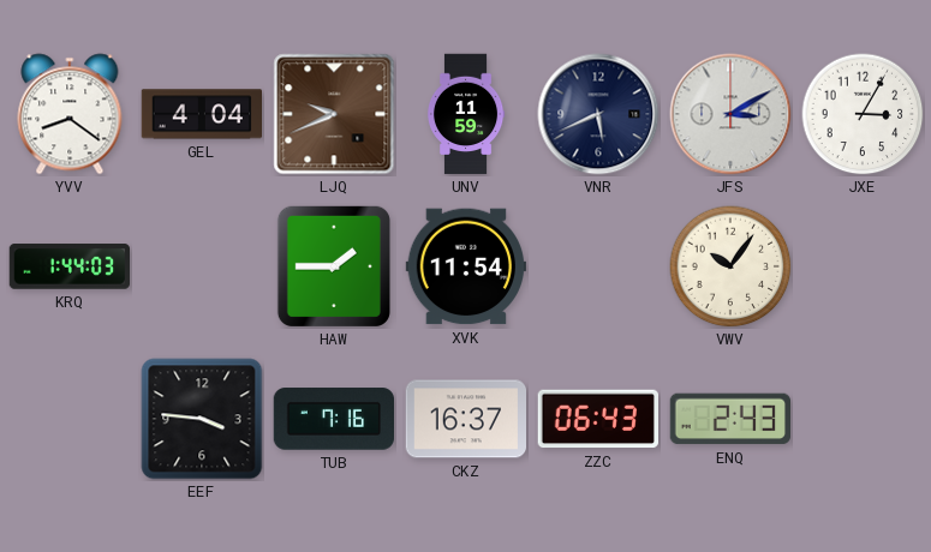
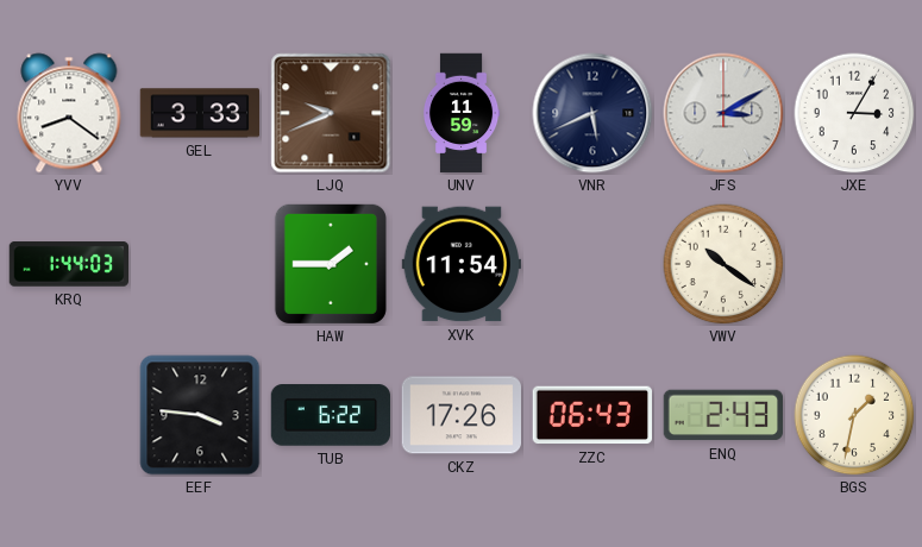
GEL: 4:04 -> 3:33 (200, 113)
VWV: 10:06 -> 10:21 (723, 264)
TUB: 7:16 -> 6:22 (330, 415)
CKZ: 16:37 -> 17:26 (460, 415)
BGS: none -> 1:32 (854, 415)
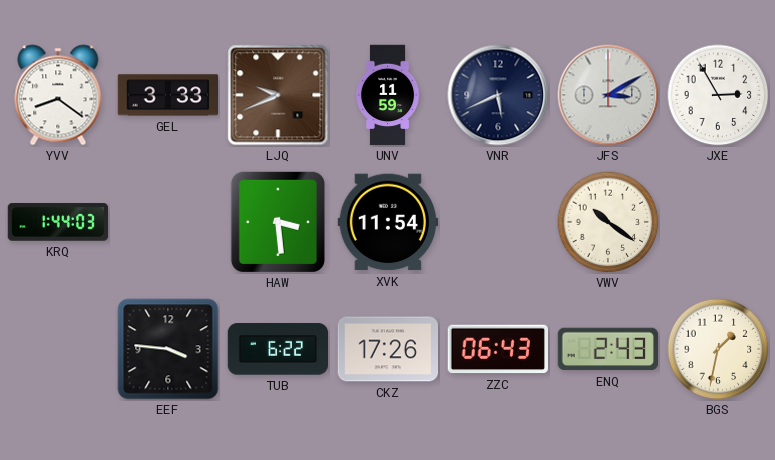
JXE: 3:05 -> 2:55 (718, 95)
HAW: 1:45 -> 3:29 (278, 222)
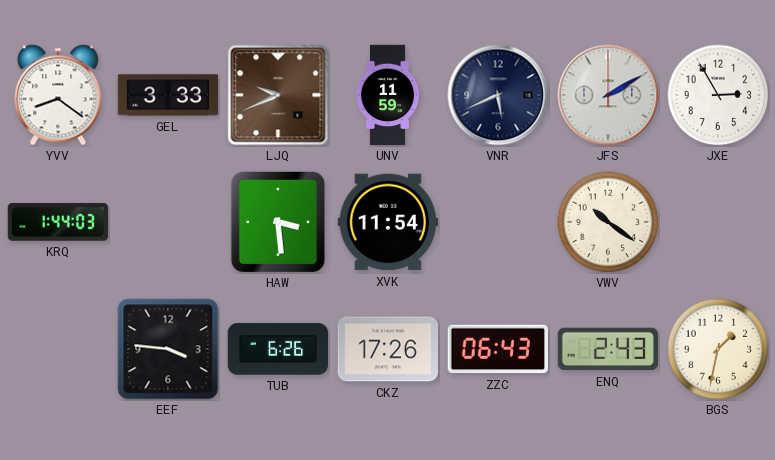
JFS: 3:10 -> 2:10 (608, 95)
TUB: 6:22 -> 6:26 (277, 349)
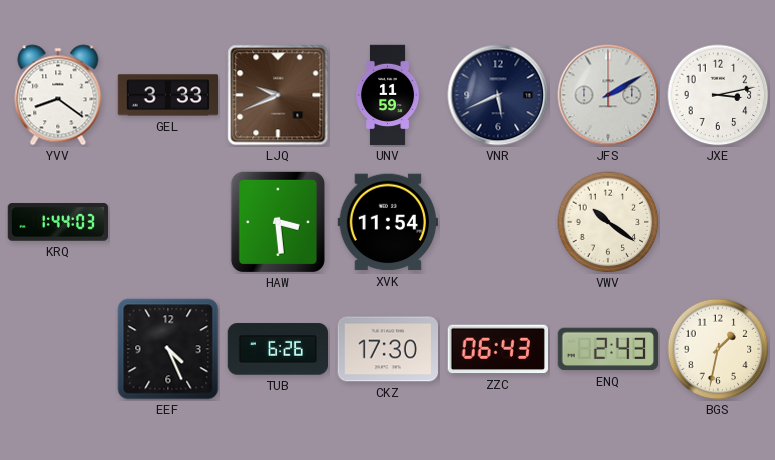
JXE: 2:55 -> 3:13 (718, 95)
EEF: 3:46 -> 4:26 (168, 349)
CKZ: 17:26 -> 17:30 (387, 349)
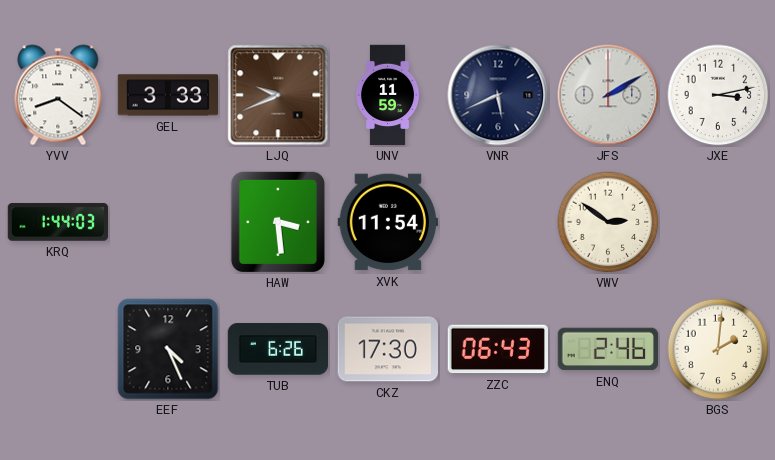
VWV: 10:21 -> 2:51 (608, 222)
ENQ: 2:43 -> 2:46 (607, 349)
BGS: 1:32 -> 2:01 (718, 349)
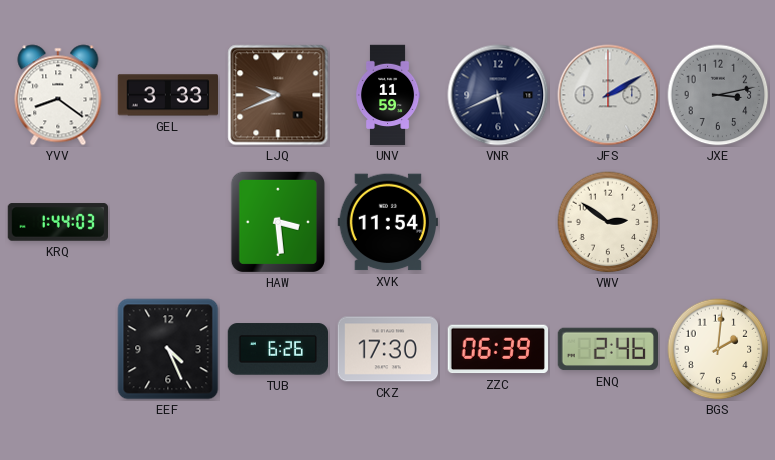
JXE dial: white -> grey (718, 95)
ZZC: 06:43 -> 06:39 (497, 349)
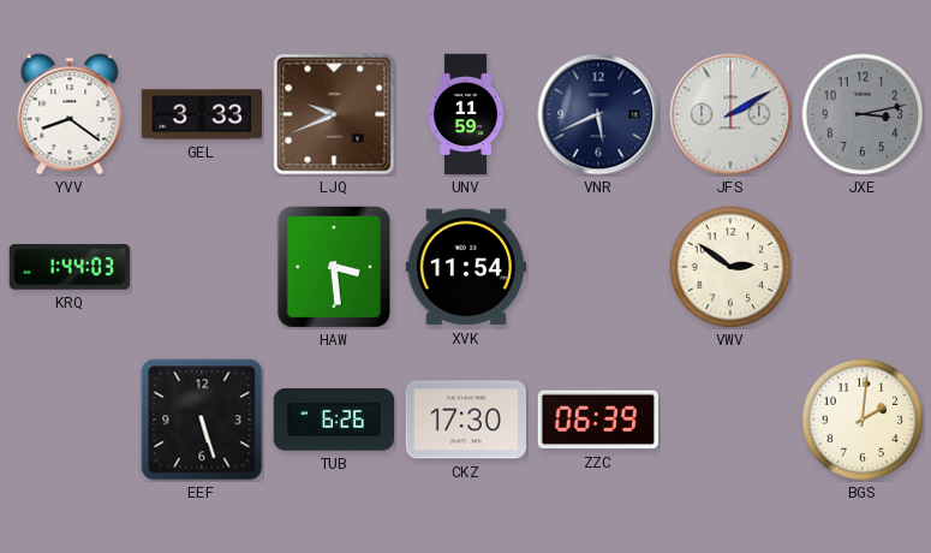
EEF: 4:26 -> 5:27 (202, 420)
ENQ: 2:46 -> none (607, 349)
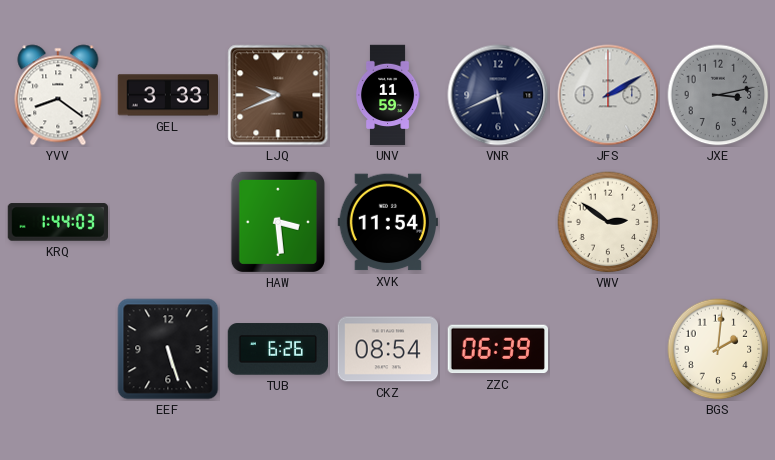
CKZ: 17:30 -> 08:54 (387, 349)
